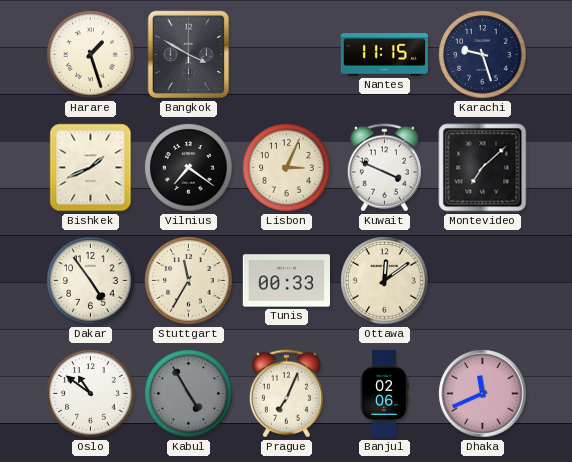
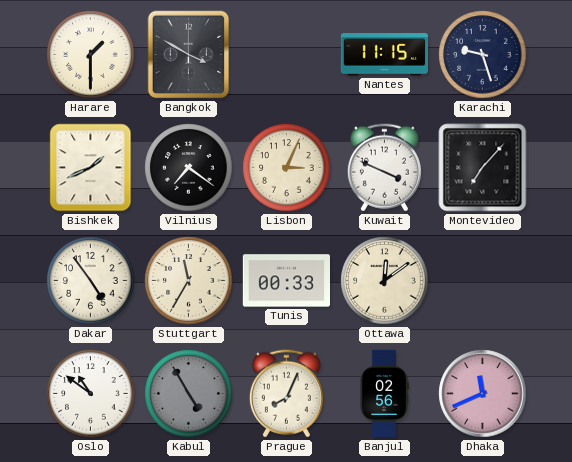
Harare: 1:27 -> 1:30 (91, 55)
Montevideo: 7:08 -> 7:07 (483, 168)
Prague: 7:04 -> 8:04 (286, 394)
Banjul: 02:06 -> 02:56 (384, 394)
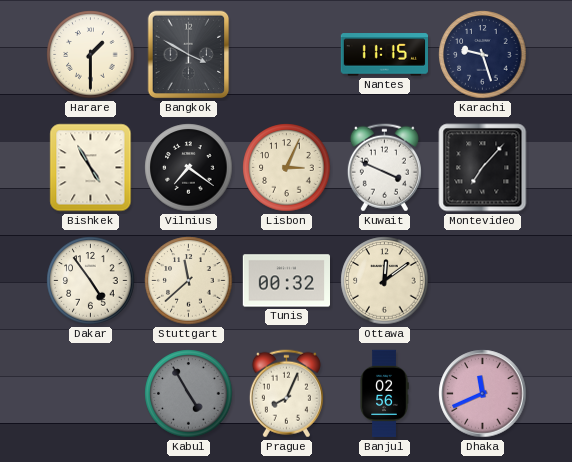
Bishkek: 1:41 -> 4:55 (91, 168)
Stuttgart: 11:35 -> 11:38 (189, 281)
Tunis: 00:33 -> 00:32 (286, 281)
Oslo: 10:51 -> none (91, 394)
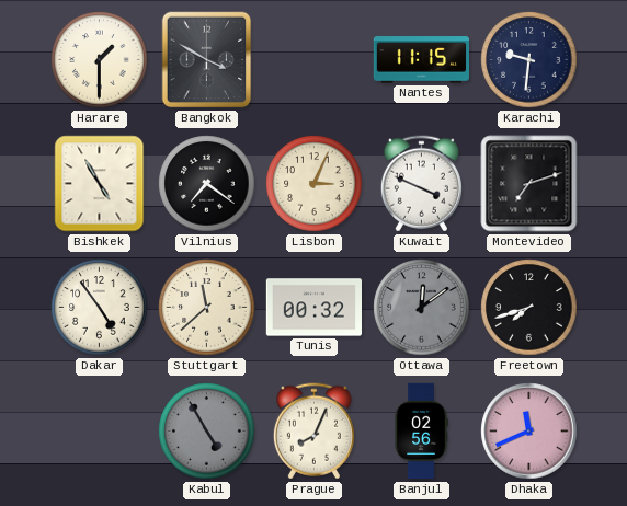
Karachi: 9:27 -> 9:31 (529, 60)
Montevideo: 7:07 -> 7:12 (529, 184)
Ottawa dial: cream -> grey (422, 308)
Freetown: none -> 7:42 (529, 308)
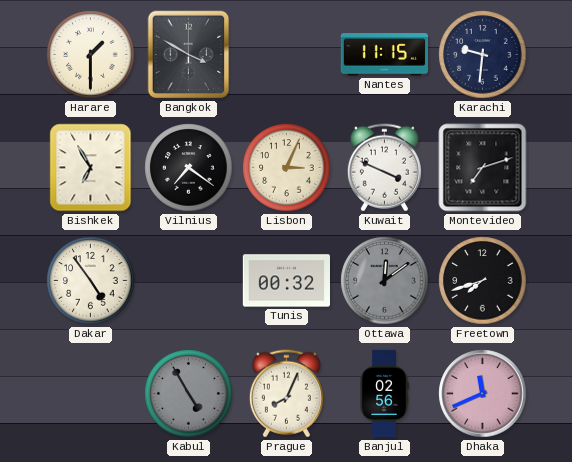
Bishkek: 4:55 -> 6:55 (91, 168)
Stuttgart: 11:38 -> none (207, 308)
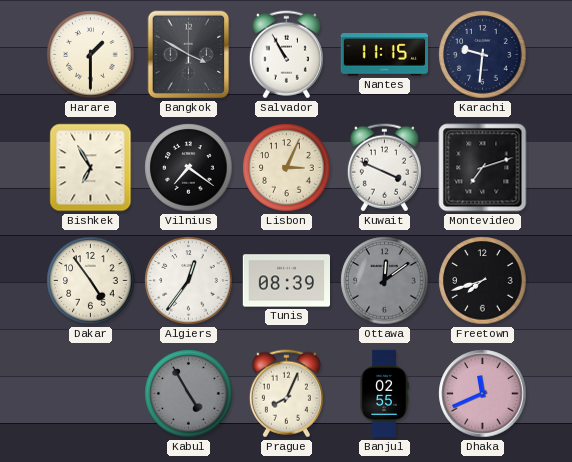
Salvador: none -> 10:55 (286, 55)
Algiers: none -> 12:36 (189, 281)
Tunis: 00:32 -> 08:39 (286, 281)
Banjul: 02:56 -> 02:55 (384, 394)
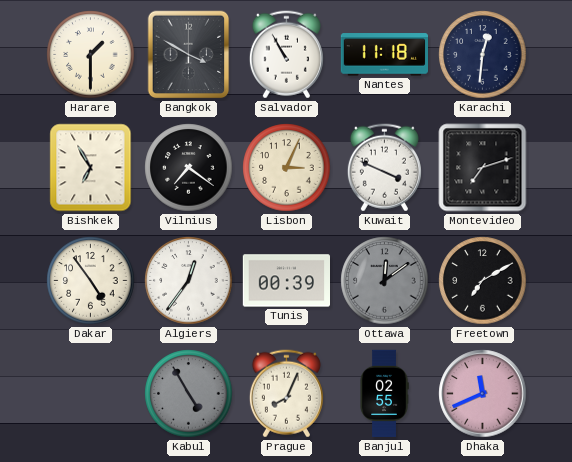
Nantes: 11:15 -> 11:18 (384, 55)
Karachi: 9:31 -> 12:31 (483, 55)
Tunis: 08:39 -> 00:39 (286, 281)
Freetown: 7:42 -> 7:10 (483, 281)
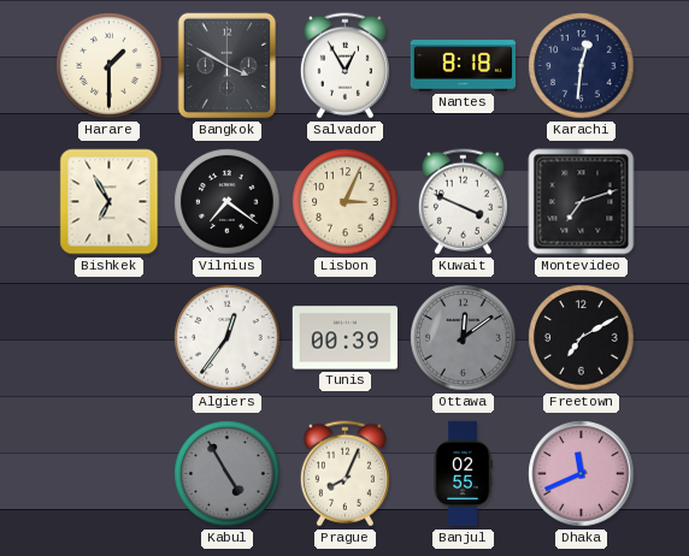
Salvador: 10:55 -> 12:55 (344, 66)
Nantes: 11:18 -> 8:18 (463, 66)
Dakar: 4:54 -> none (91, 281)
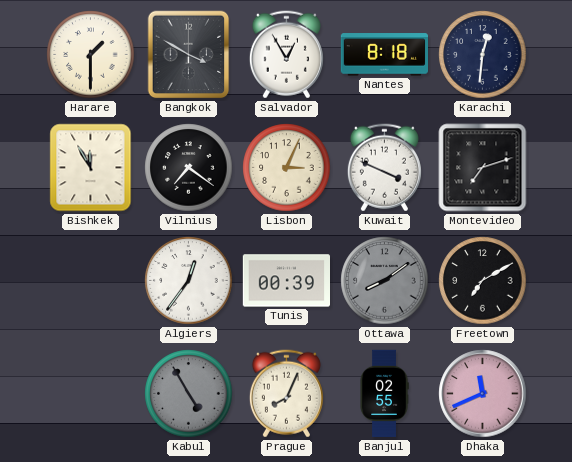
Bishkek: 6:55 -> 11:55 (91, 168)
Ottawa: 12:09 -> 8:09 (385, 281)
